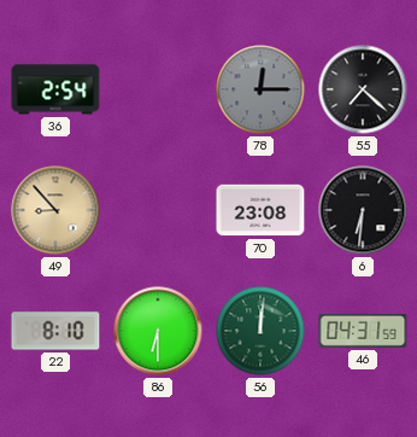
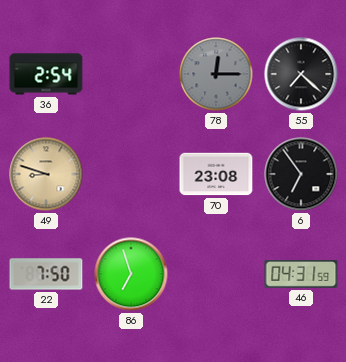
49: 8:53 -> 8:48 (46, 174)
6: 6:31 -> 6:54 (301, 174)
22: 8:10 -> 7:50 (46, 274)
86: 6:30 -> 6:57 (131, 274)
56: 12:01 -> none (260, 331)
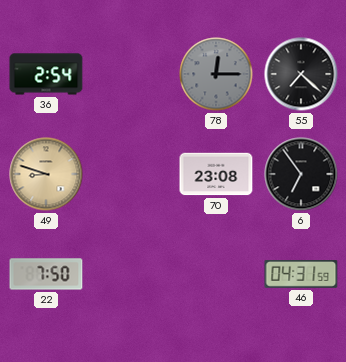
86: 6:57 -> none (131, 274)
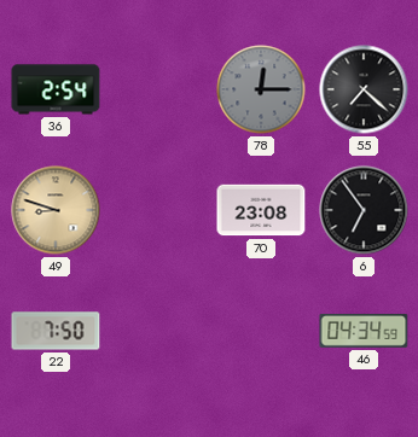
46: 04:31 -> 04:34 (364, 332)
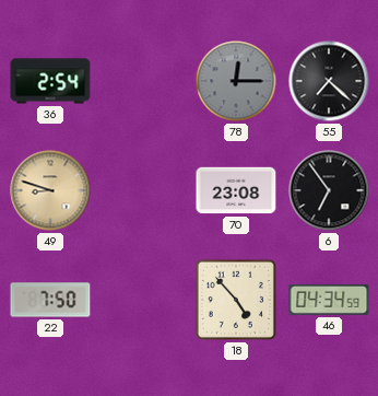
18: none -> 4:53 (236, 300)
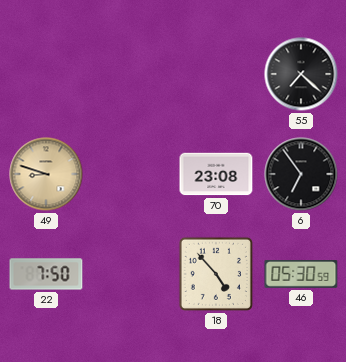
36: 2:54 -> none (50, 81)
78: 12:15 -> none (236, 81)
46: 04:34 -> 05:30 (301, 275)
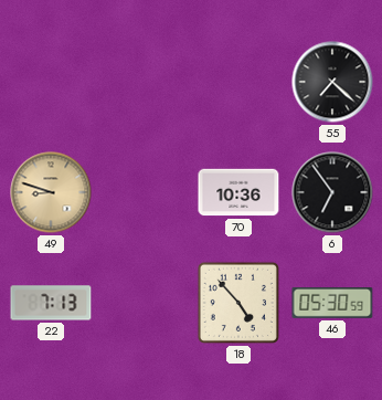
70: 23:08 -> 10:36 (238, 192)
22: 7:50 -> 7:13 (51, 303)
